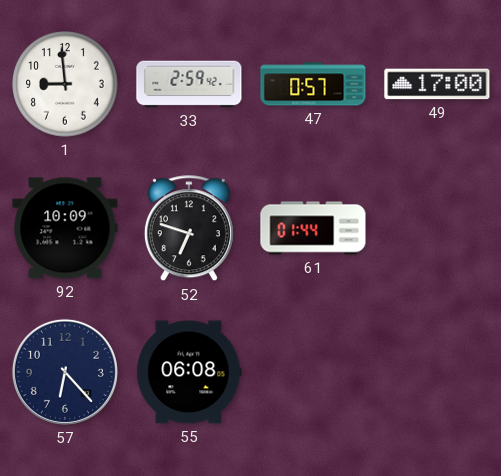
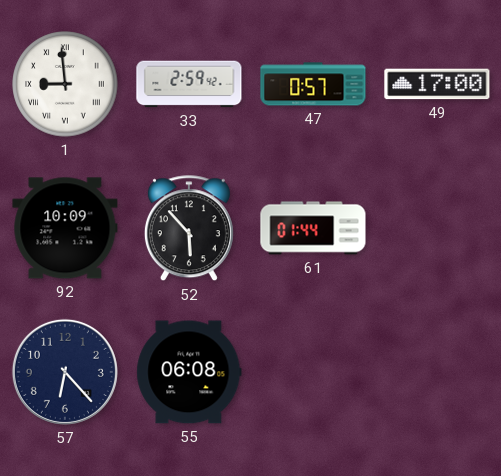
1 numerals: Arabic -> Roman (65, 84)
52: 6:48 -> 5:53 (189, 229)
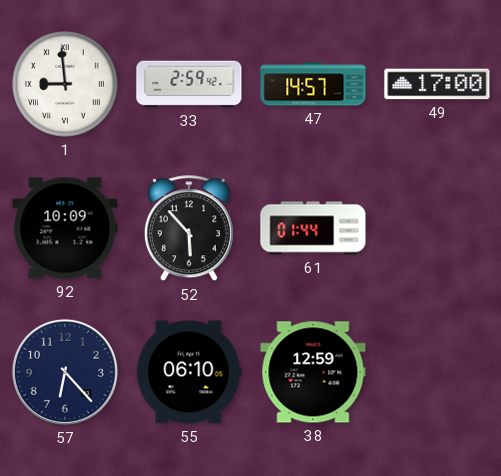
47: 0:57 -> 14:57 (313, 84)
55: 06:08 -> 06:10 (189, 372)
38: none -> 12:59 (313, 372)
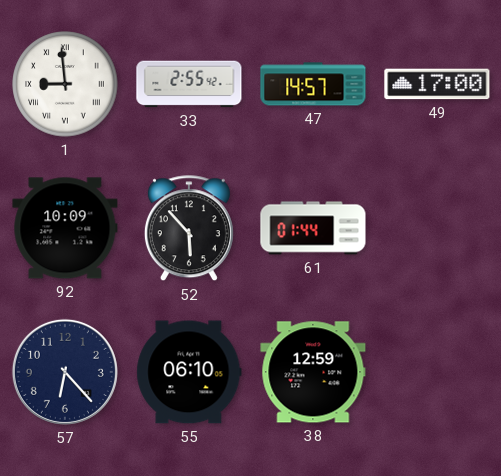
33: 2:59 -> 2:55 (189, 84)
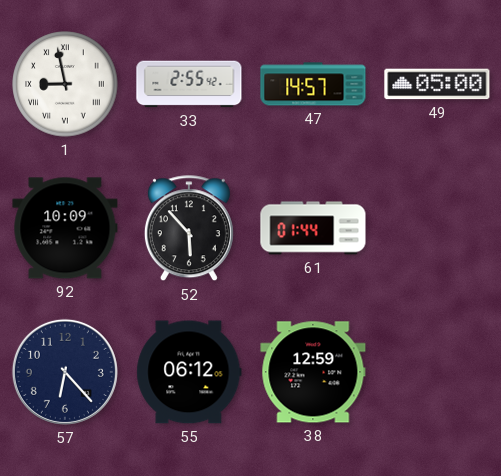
1: 8:59 -> 8:58 (65, 84)
49: 17:00 -> 05:00 (437, 84)
55: 06:10 -> 06:12 (189, 372)
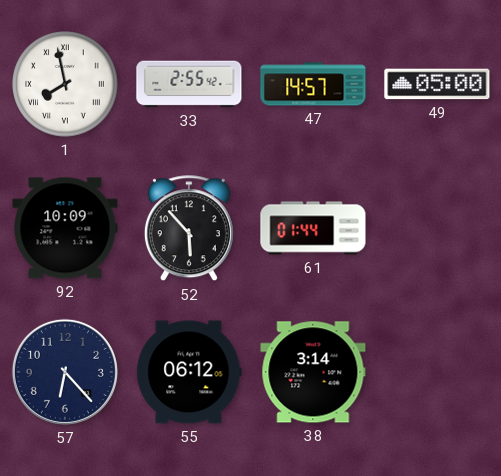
1: 8:58 -> 7:58 (65, 84)
38: 12:59 -> 3:14 (313, 372)
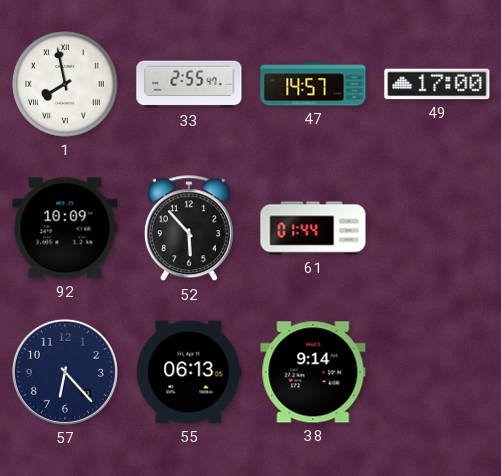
33: 2:55:42 -> 2:55:47 (189, 84)
49: 05:00 -> 17:00 (437, 84)
55: 06:12 -> 06:13 (189, 372)
38: 3:14 -> 9:14 (313, 372)
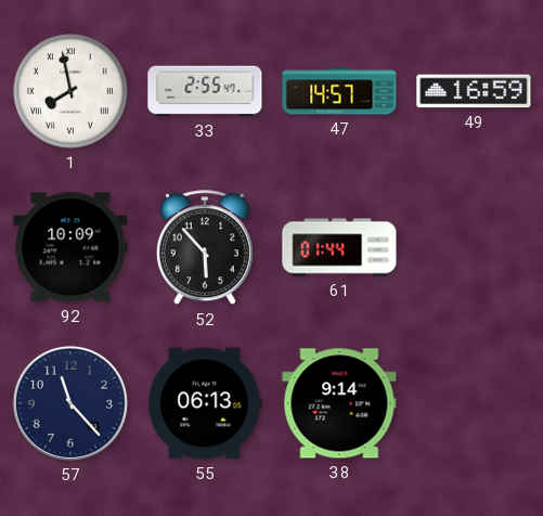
49: 17:00 -> 16:59 (474, 91)
57: 6:23 -> 11:23 (70, 403)
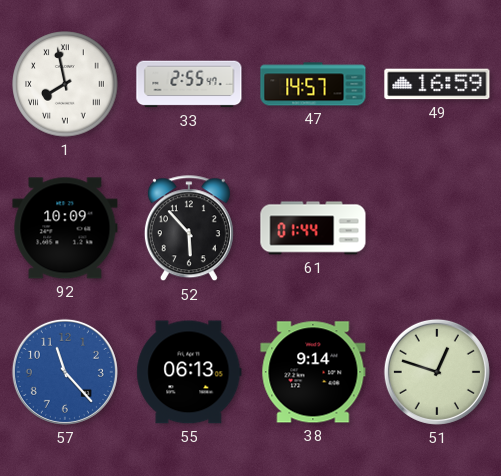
57 dial: navy -> blue (65, 372)
51: none -> 12:48 (437, 372)
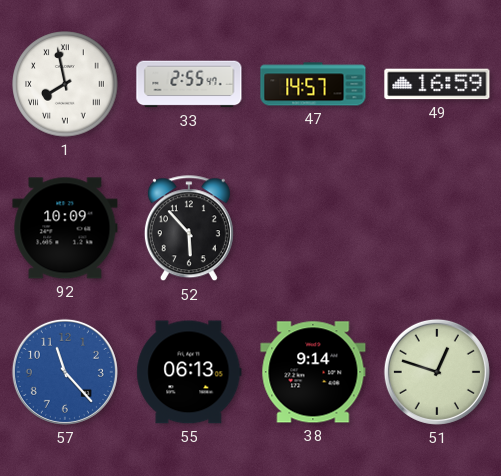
61: 01:44 -> none (313, 228)
